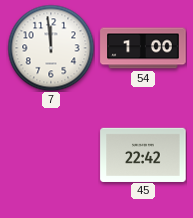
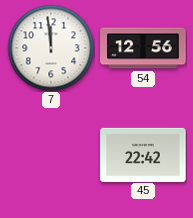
54: 1:00 -> 12:56 (143, 48)
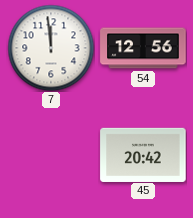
45: 22:42 -> 20:42 (143, 154)
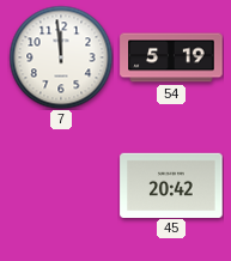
54: 12:56 -> 5:19 (171, 57)
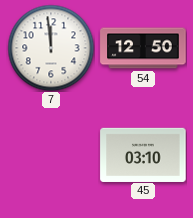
54: 5:19 -> 12:50 (143, 48)
45: 20:42 -> 03:10 (143, 154)
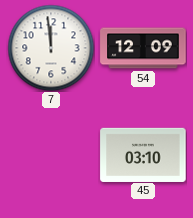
54: 12:50 -> 12:09 (143, 48)
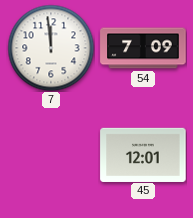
54: 12:09 -> 7:09 (143, 48)
45: 03:10 -> 12:01 (143, 154)
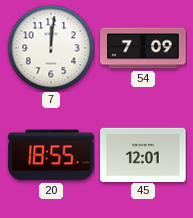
7: 11:59 -> 12:01 (51, 48)
20: none -> 18:55 (51, 155)
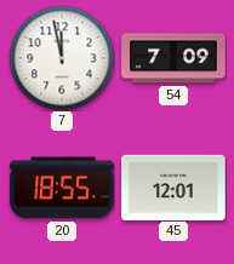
7: 12:01 -> 11:58 (62, 58)
